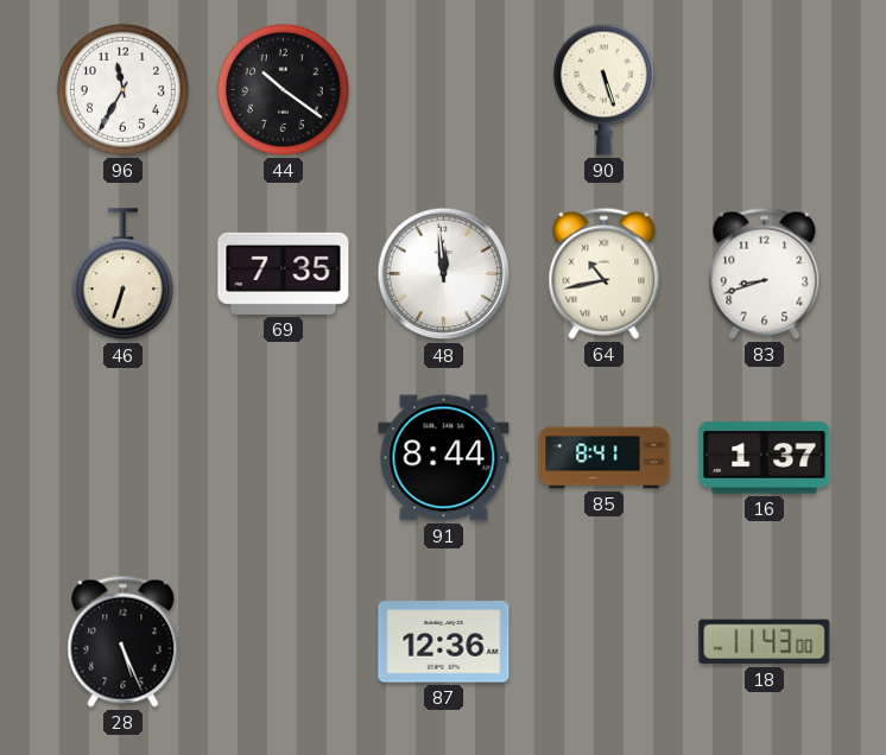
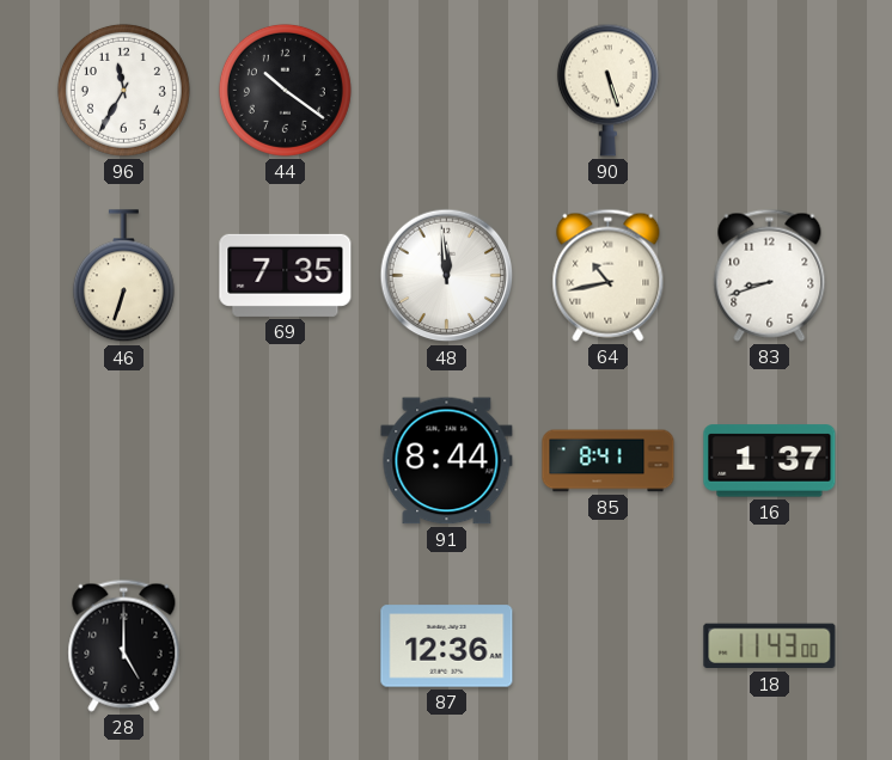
28: 5:26 -> 5:00 (124, 645)
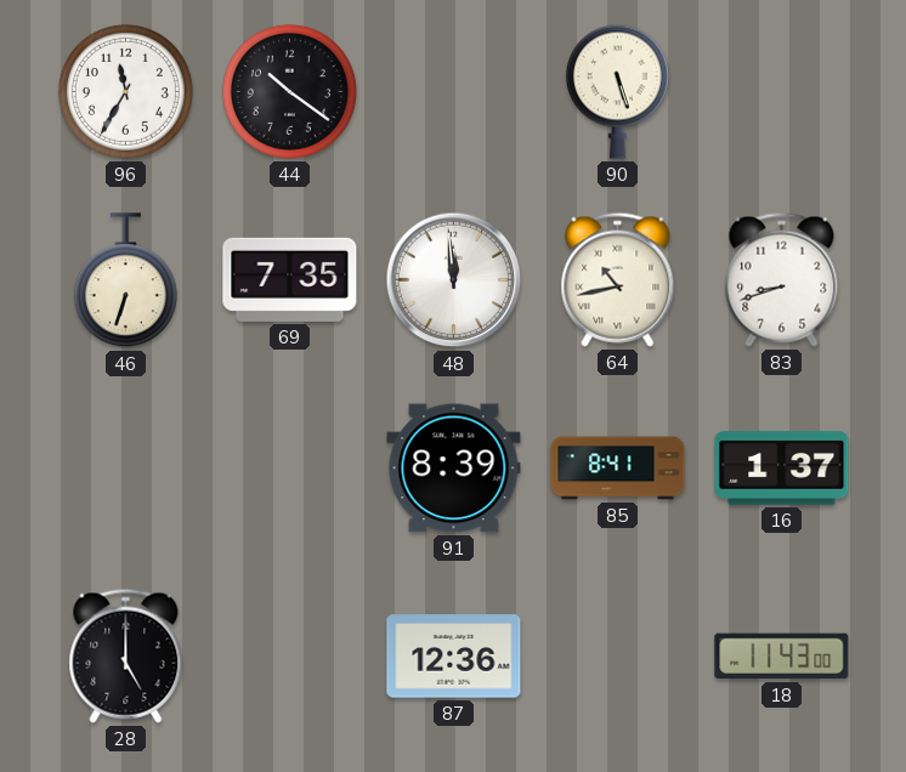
91: 8:44 -> 8:39 (454, 469)
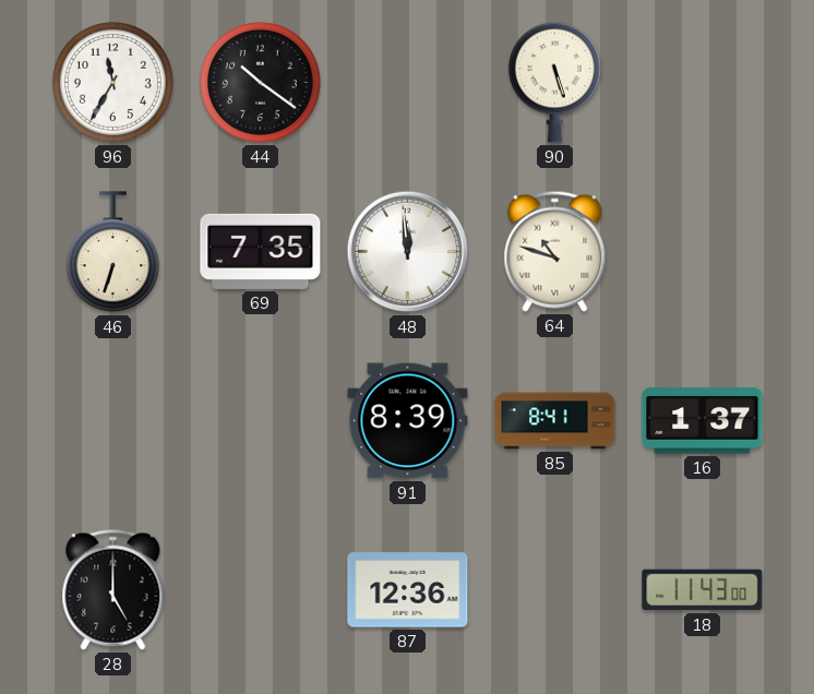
64: 10:43 -> 10:48 (555, 251)
83: 8:42 -> none (782, 279)
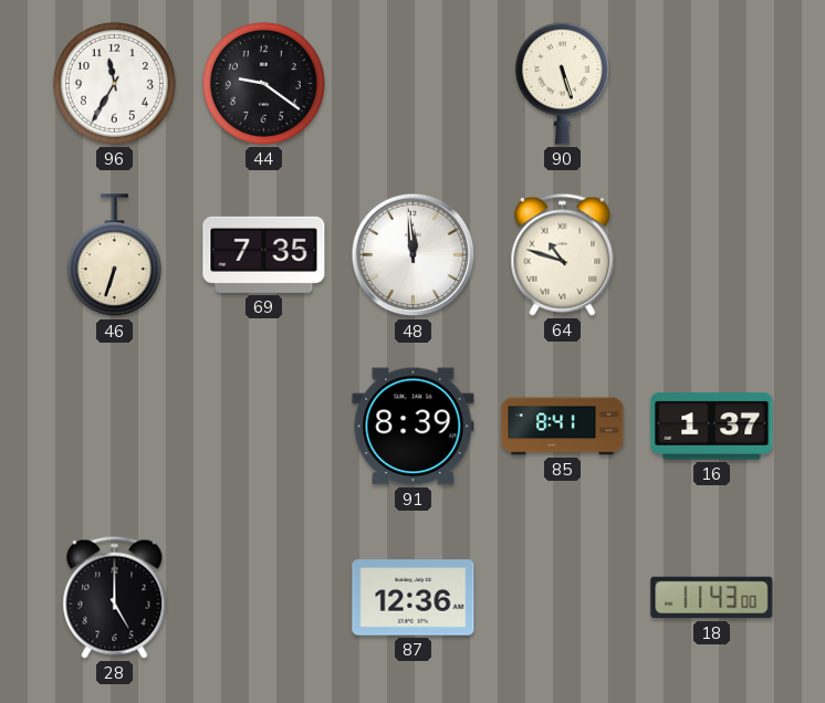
44: 10:21 -> 9:21 (263, 83)
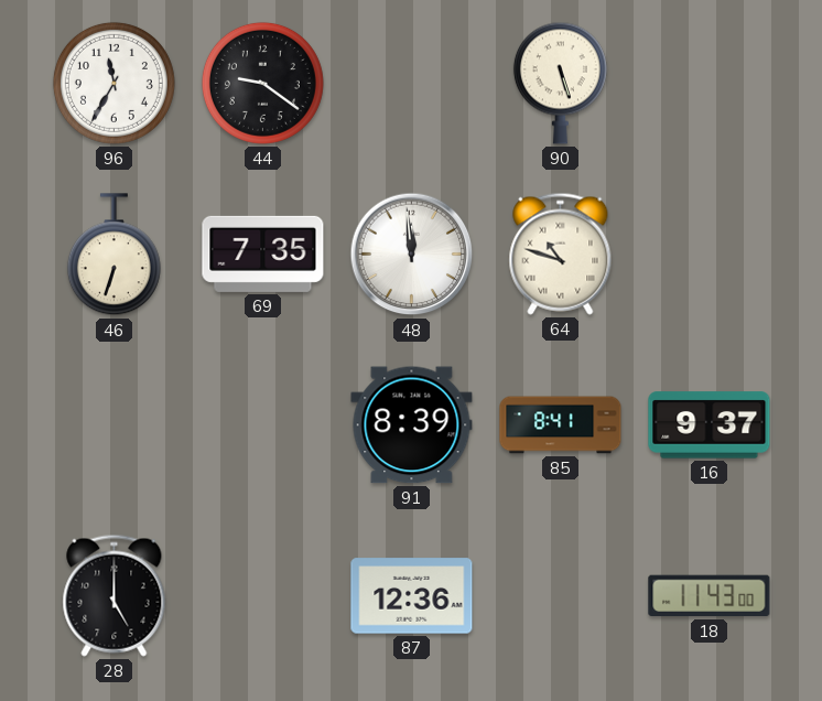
16: 1:37 -> 9:37 (710, 425)
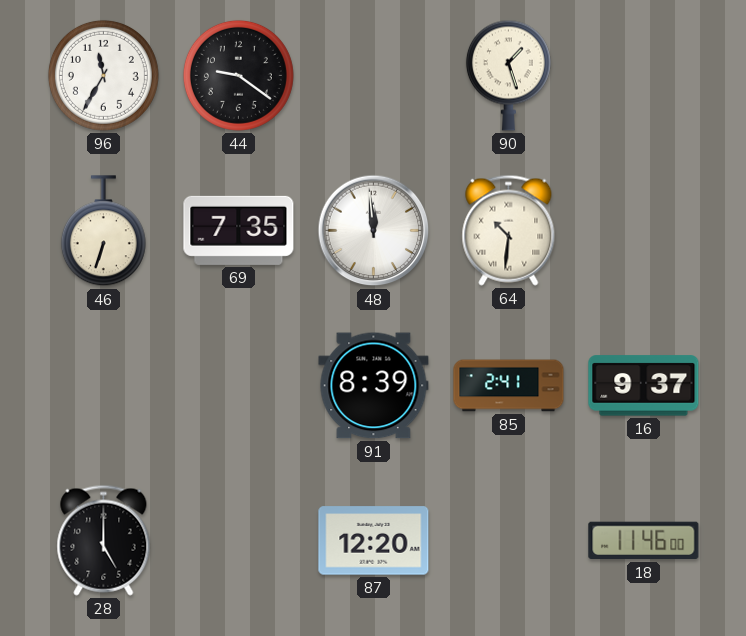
90: 5:27 -> 1:27 (508, 75)
64: 10:48 -> 10:31 (509, 230)
85: 8:41 -> 2:41 (509, 386)
87: 12:36 -> 12:20 (374, 541)
18: 11:43 -> 11:46 (644, 541)
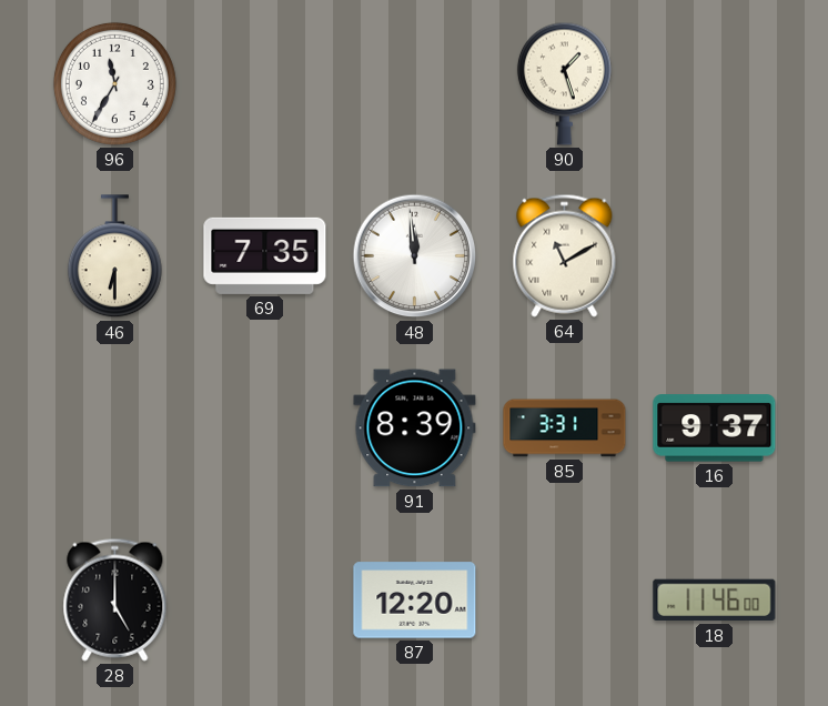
44: 9:21 -> none (238, 75)
46: 6:33 -> 6:30 (114, 256)
64: 10:31 -> 11:10 (565, 255)
85: 2:41 -> 3:31 (565, 428)
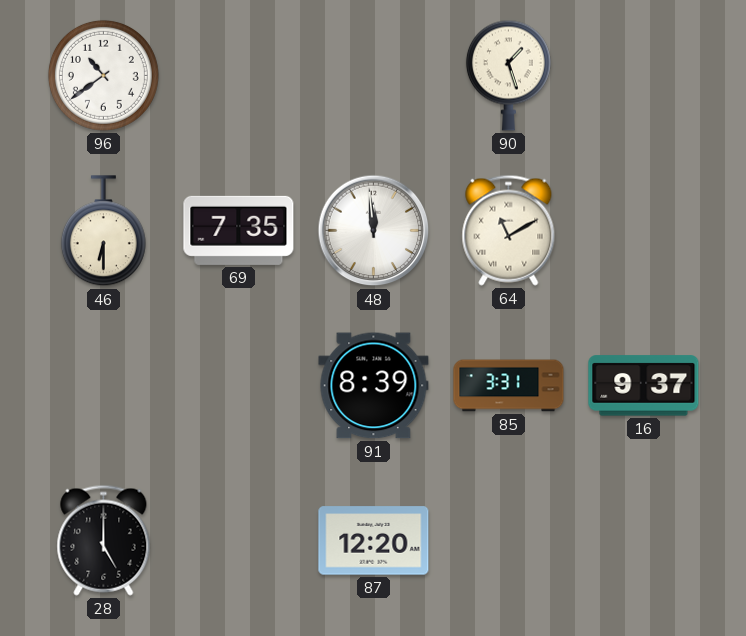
96: 11:35 -> 10:39 (103, 75)
18: 11:46 -> none (715, 601)
